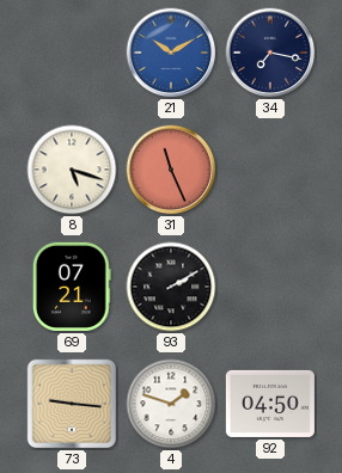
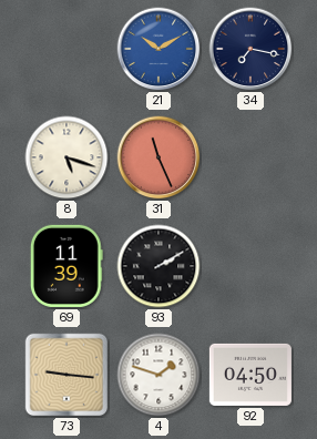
69: 07:21 -> 11:39 (67, 266)
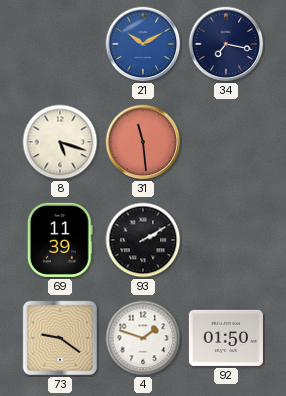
31: 11:26 -> 11:29 (143, 142)
73: 9:16 -> 9:21 (60, 338)
92: 04:50 -> 01:50 (226, 338)
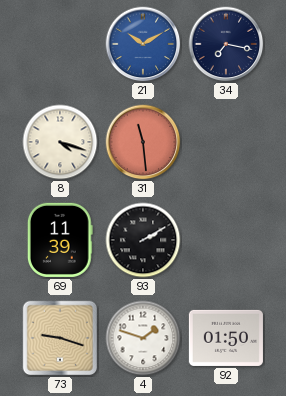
8: 5:18 -> 4:18 (60, 142)
73: 9:21 -> 9:18 (60, 338)
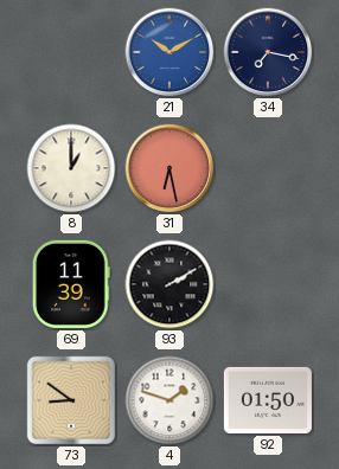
8: 4:18 -> 1:00 (71, 168)
31: 11:29 -> 6:28 (170, 168)
73: 9:18 -> 8:51 (71, 400)
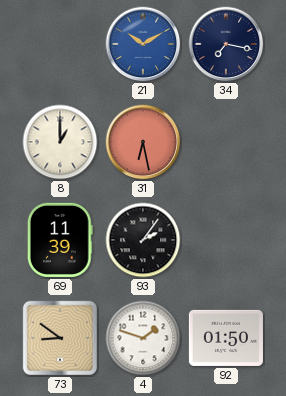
93: 2:10 -> 2:06 (143, 240)
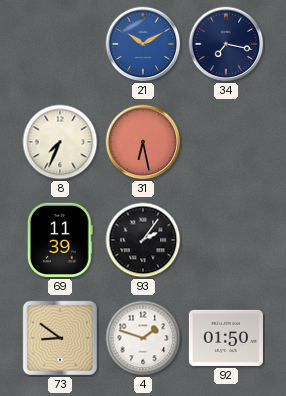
8: 1:00 -> 7:34 (60, 142)
